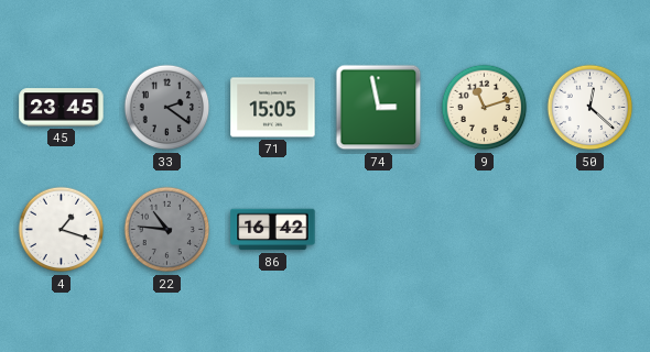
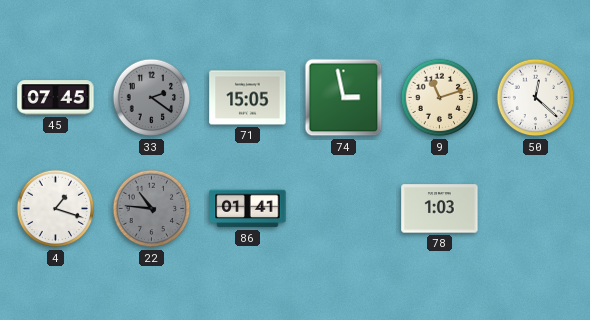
45: 23:45 -> 07:45 (56, 98)
86: 16:42 -> 01:41 (248, 209)
78: none -> 1:03 (440, 209)
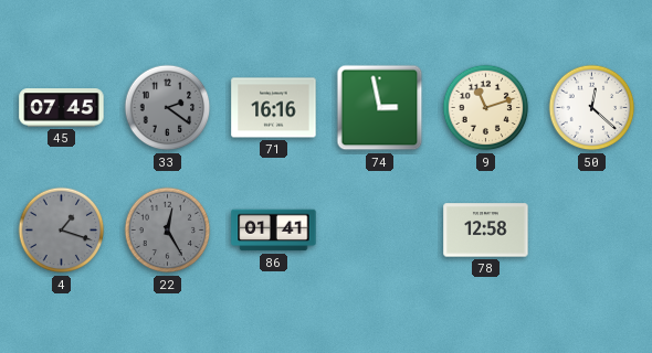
71: 15:05 -> 16:16 (274, 108)
4 dial: white -> grey (62, 231)
22: 10:46 -> 12:25 (168, 231)
78: 1:03 -> 12:58 (486, 231)
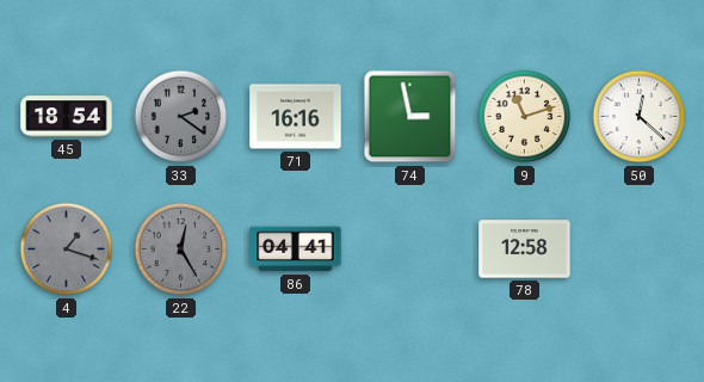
45: 07:45 -> 18:54 (67, 117)
86: 01:41 -> 04:41 (296, 249)
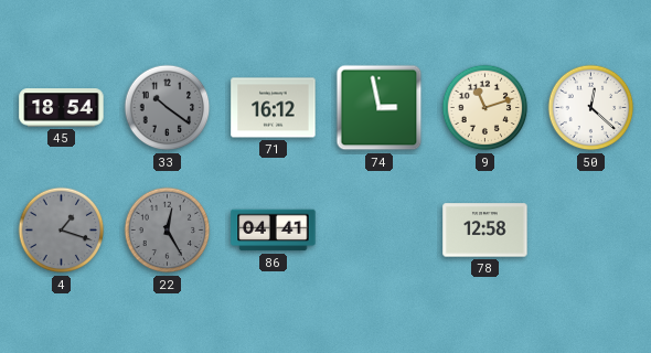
33: 2:21 -> 10:21 (168, 108)
71: 16:16 -> 16:12 (274, 108)
